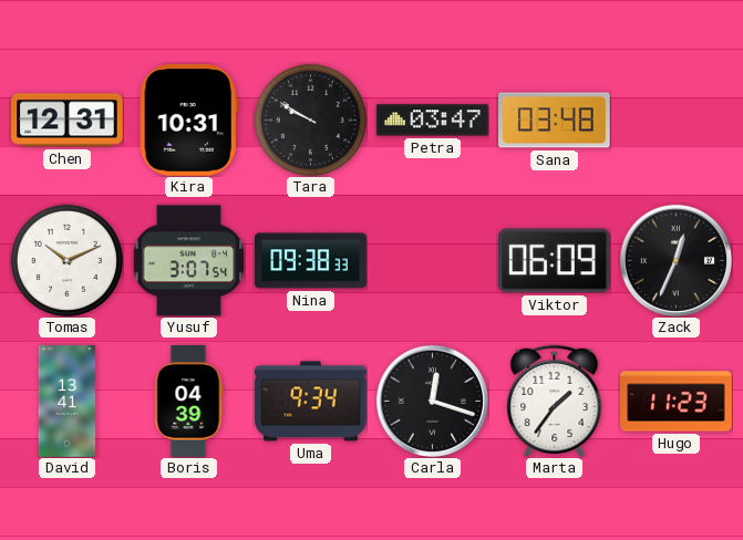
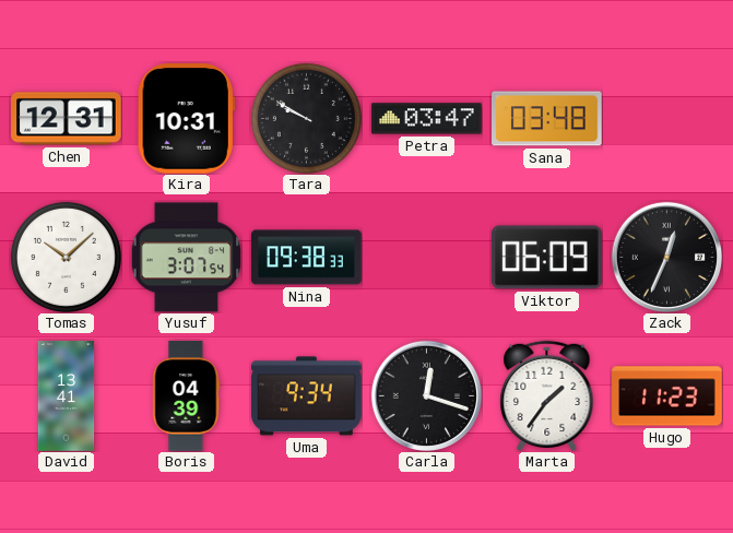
Tomas: 10:11 -> 10:08 (66, 257)
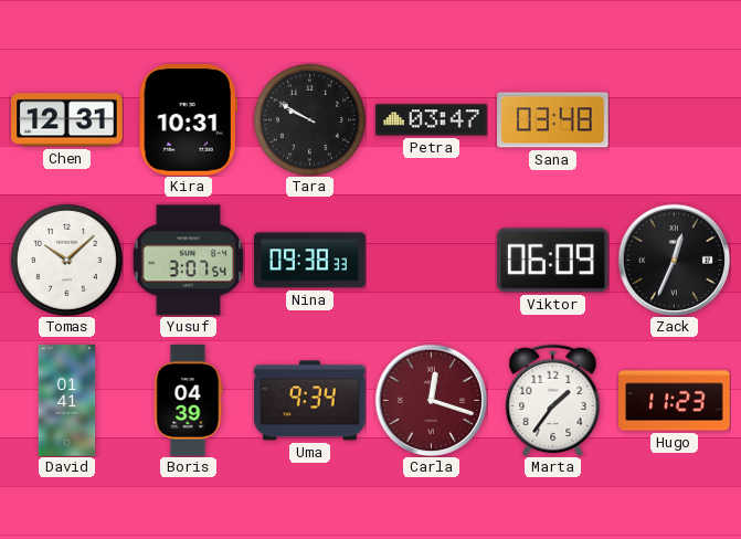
David: 13:41 -> 01:41 (67, 401)
Carla dial: black -> burgundy (431, 400)
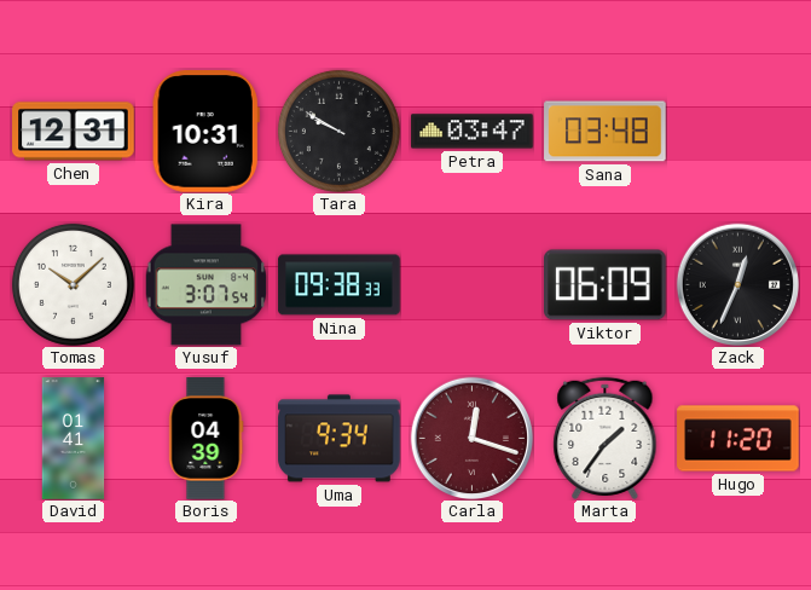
Hugo: 11:23 -> 11:20 (738, 439)
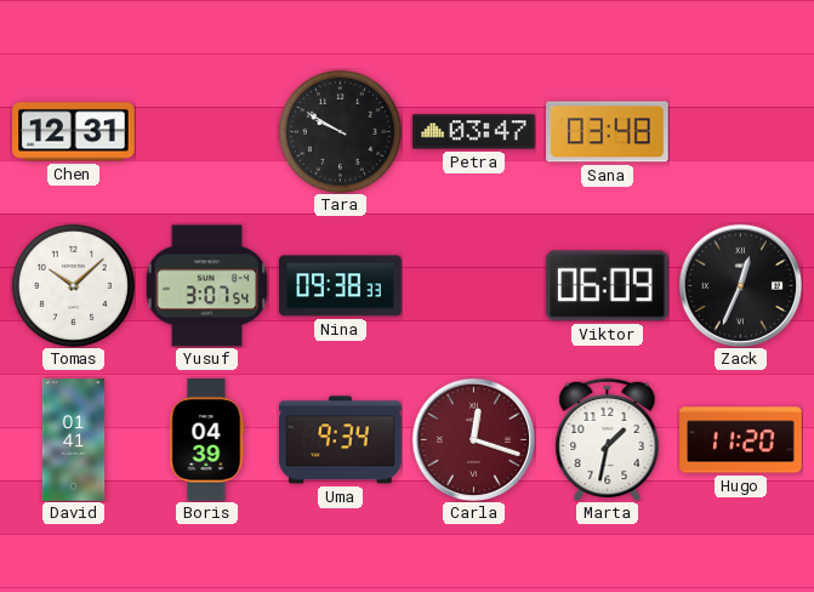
Kira: 10:31 -> none (205, 132)
Marta: 1:36 -> 1:32 (608, 439)
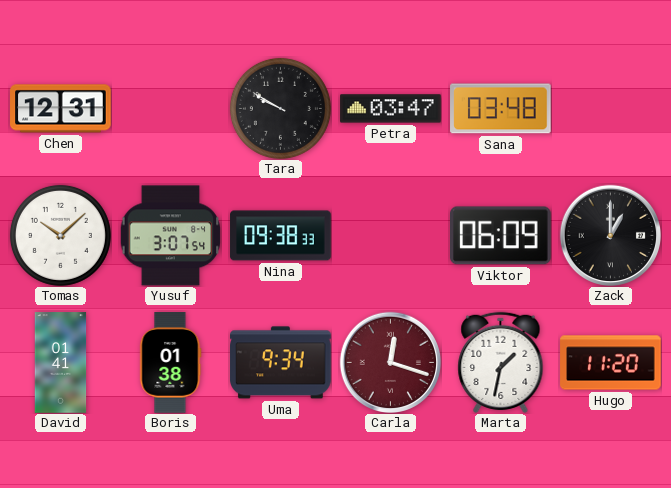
Zack: 12:34 -> 1:00 (610, 235)
Boris: 04:39 -> 01:38 (171, 363)
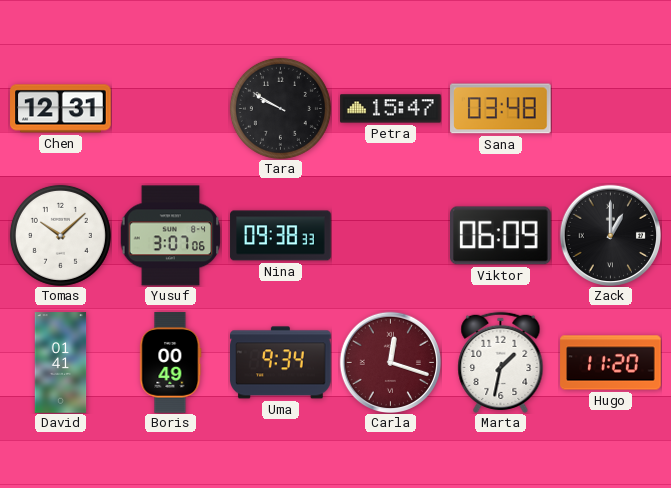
Petra: 03:47 -> 15:47 (391, 109)
Yusuf: 3:07:54 -> 3:07:06 (170, 236)
Boris: 01:38 -> 00:49 (171, 363)
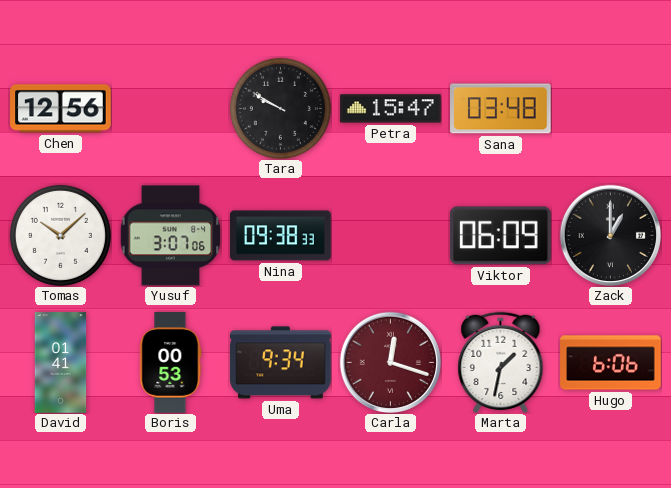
Chen: 12:31 -> 12:56 (61, 109)
Boris: 00:49 -> 00:53 (171, 363)
Hugo: 11:20 -> 6:06 (611, 363)
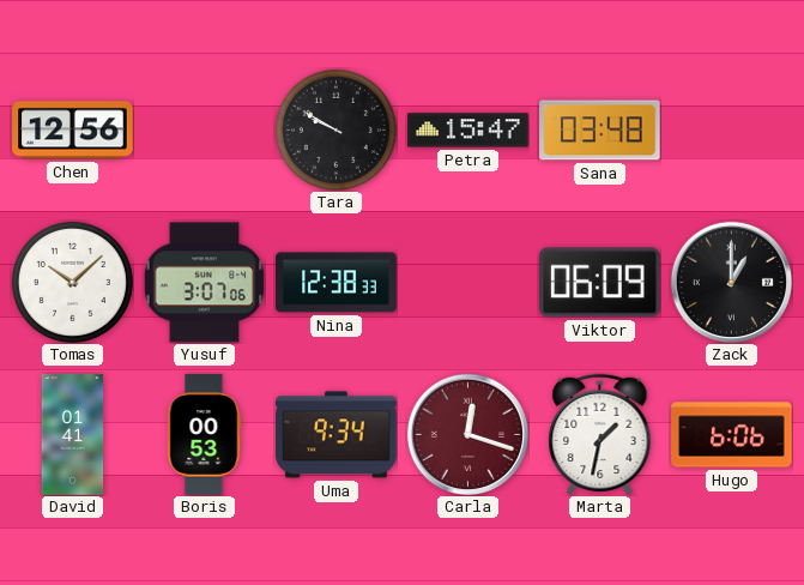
Nina: 09:38 -> 12:38 (337, 283)
